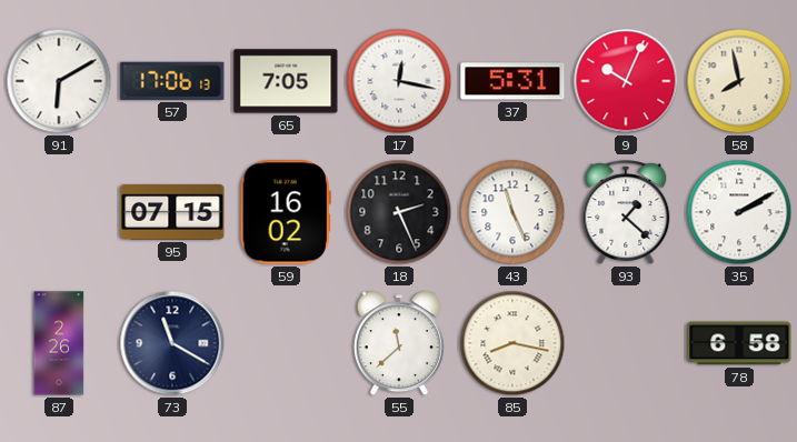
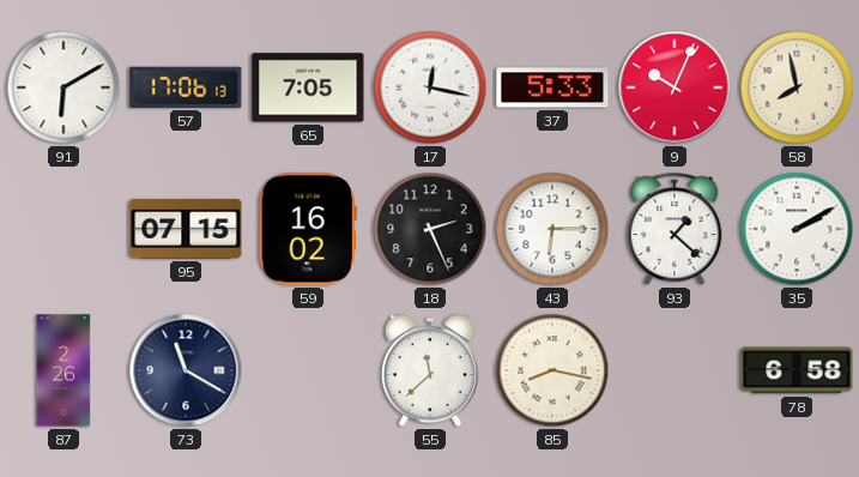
37: 5:31 -> 5:33 (552, 87)
43: 11:26 -> 6:15 (552, 229)
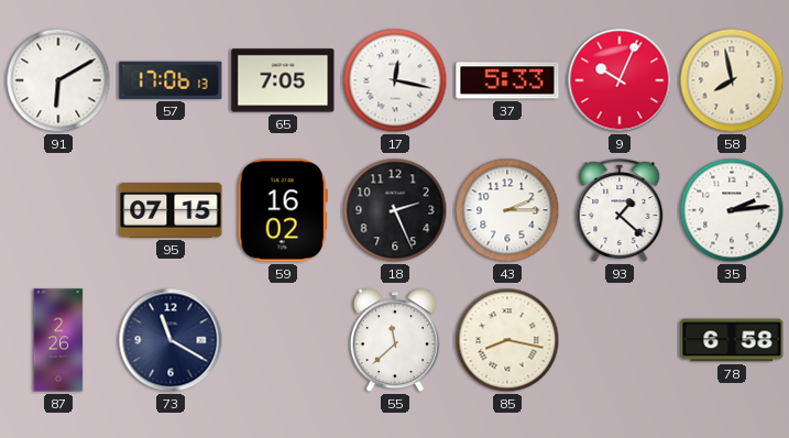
43: 6:15 -> 2:15 (507, 210)
35: 2:10 -> 2:14 (732, 210)
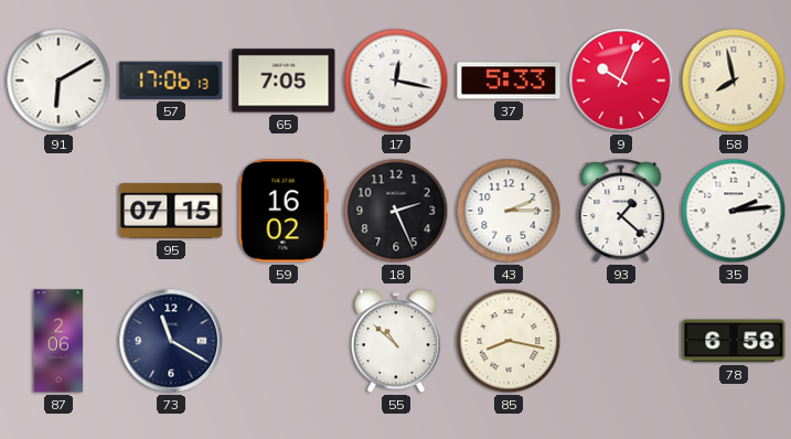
87: 2:26 -> 2:06 (58, 341)
55: 11:38 -> 10:52 (396, 342)
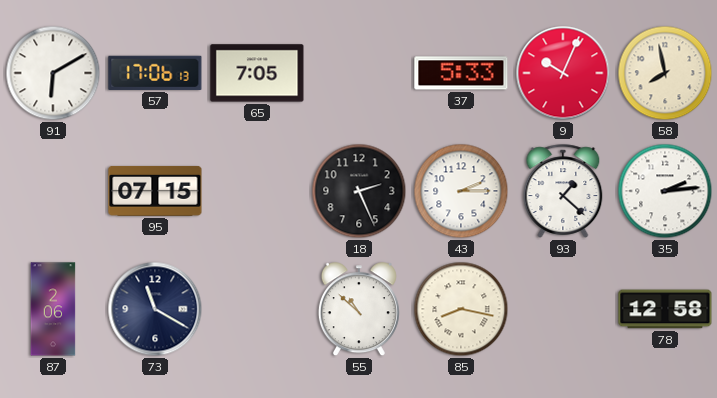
17: 12:17 -> none (396, 81)
59: 16:02 -> none (284, 211)
78: 6:58 -> 12:58 (665, 309)
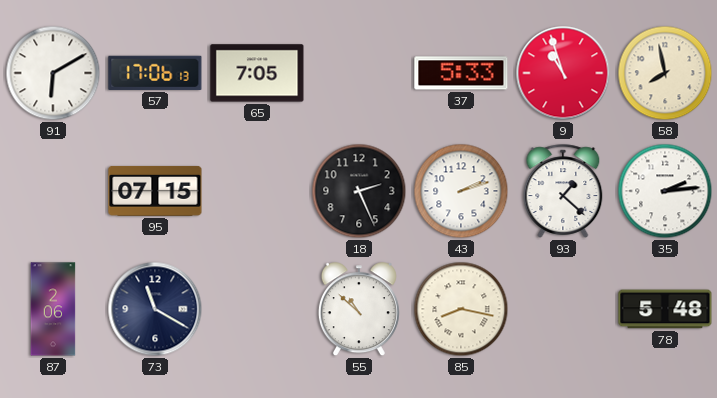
9: 10:04 -> 10:57 (563, 73)
43: 2:15 -> 2:12 (461, 191)
78: 12:58 -> 5:48 (665, 309)
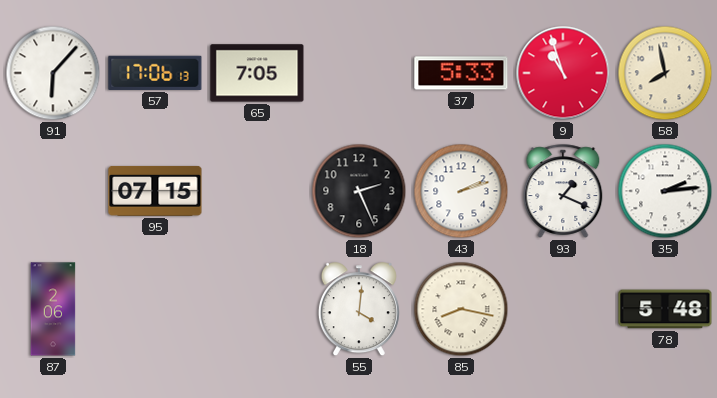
91: 6:10 -> 6:07 (53, 73)
93: 1:22 -> 1:19 (563, 191)
73: 11:20 -> none (155, 309)
55: 10:52 -> 4:01 (359, 310)
